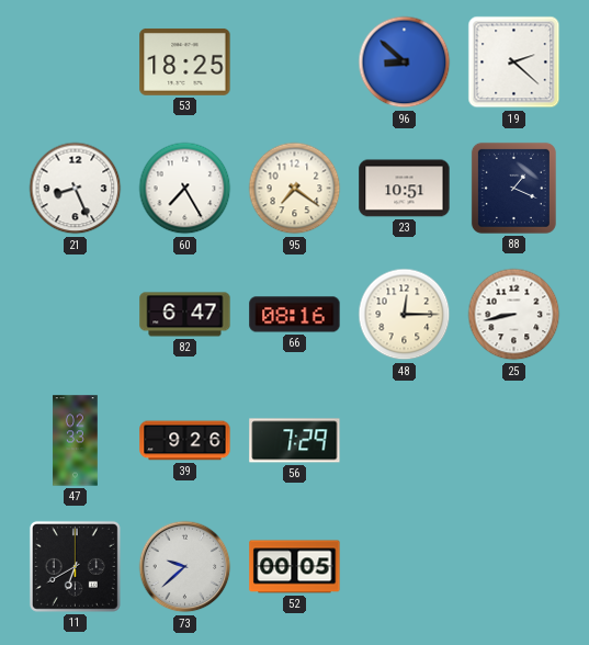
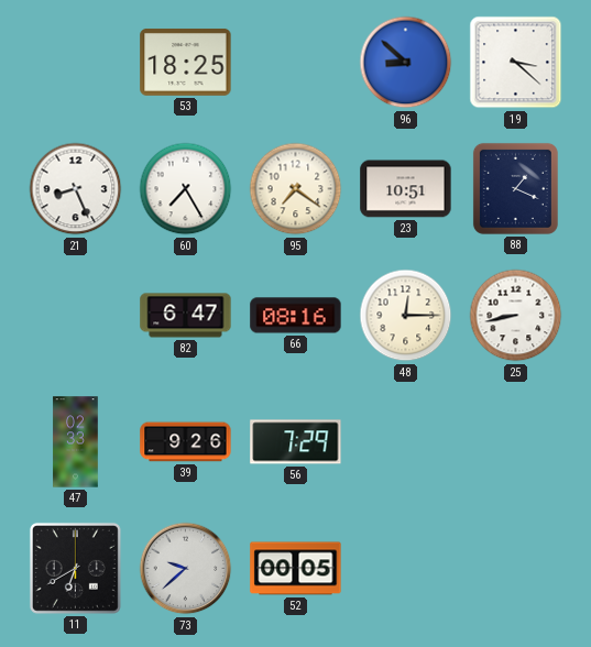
19: 2:22 -> 3:22 (516, 63)
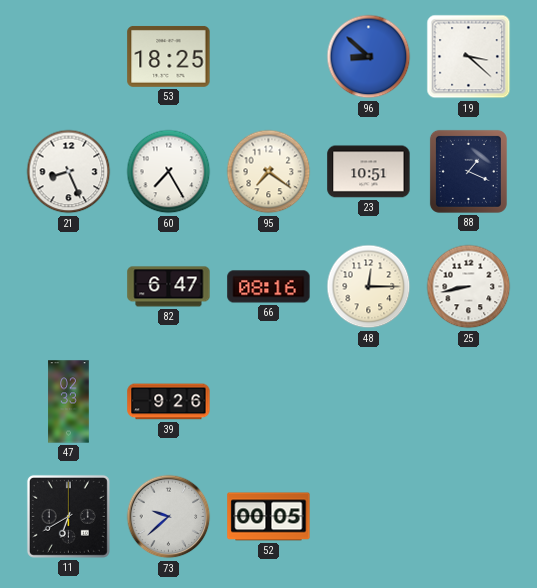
56: 7:29 -> none (296, 442)
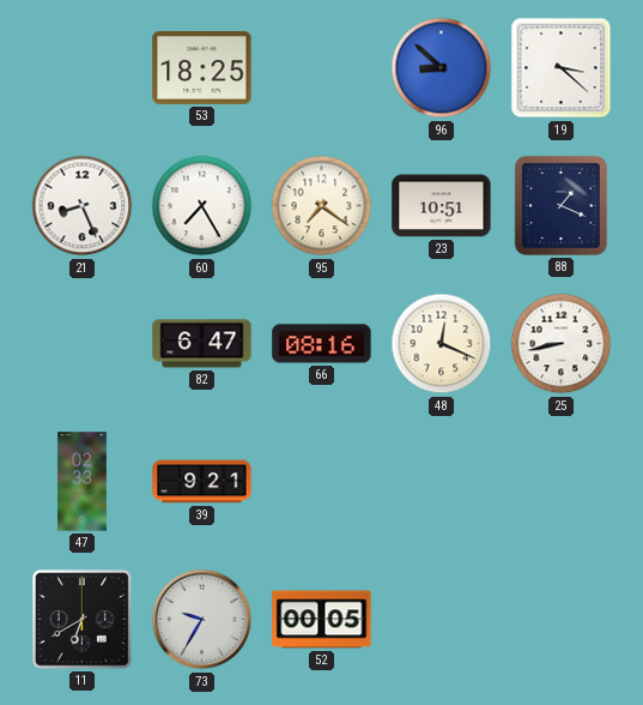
48: 12:15 -> 12:19 (442, 344)
39: 9:26 -> 9:21 (202, 482)
73: 9:38 -> 9:35 (202, 620)
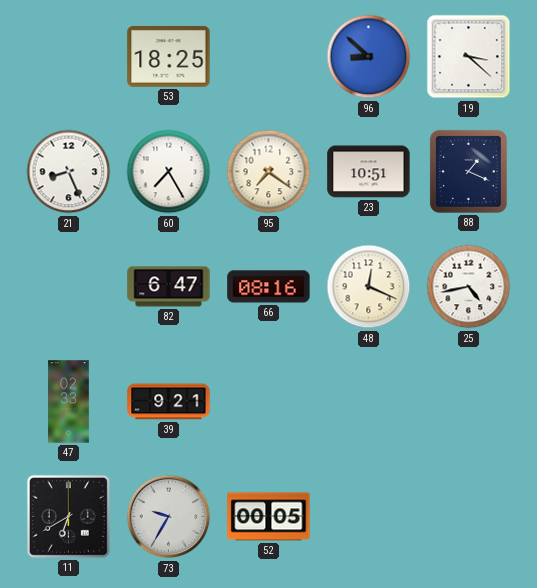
25: 8:43 -> 4:43 (469, 287)
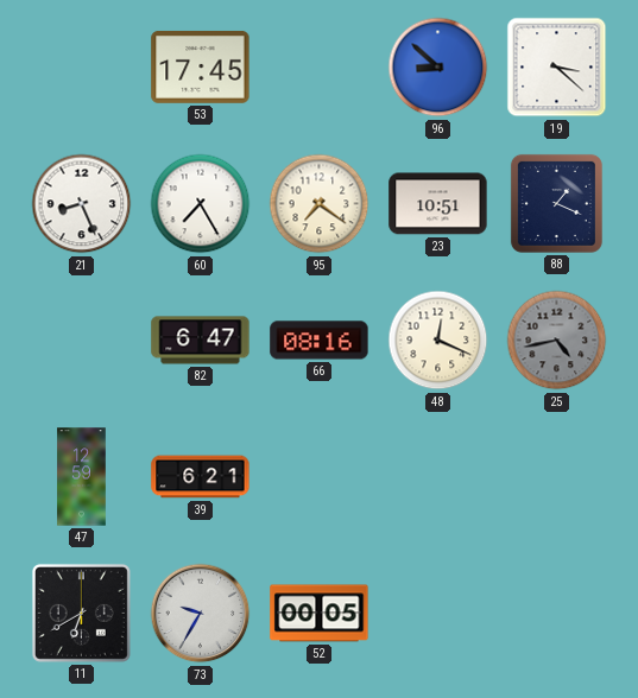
53: 18:25 -> 17:45 (201, 68)
25 dial: white -> grey (557, 341)
47: 02:33 -> 12:59 (82, 477)
39: 9:21 -> 6:21 (201, 477)
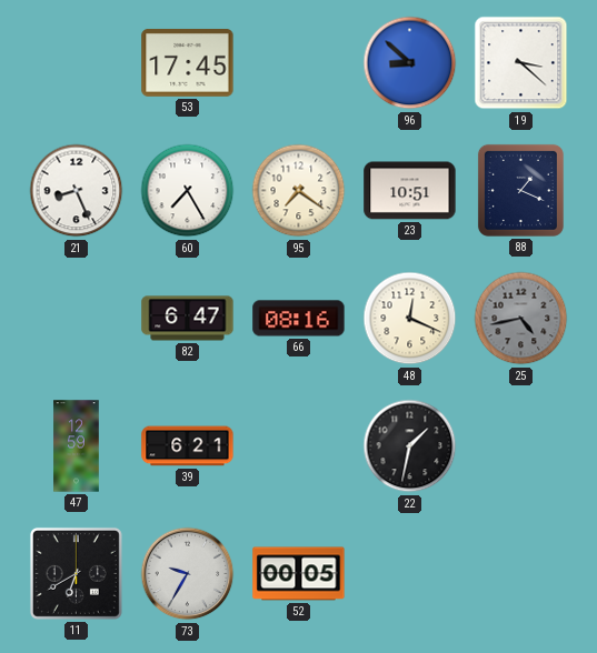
22: none -> 1:32 (410, 446)
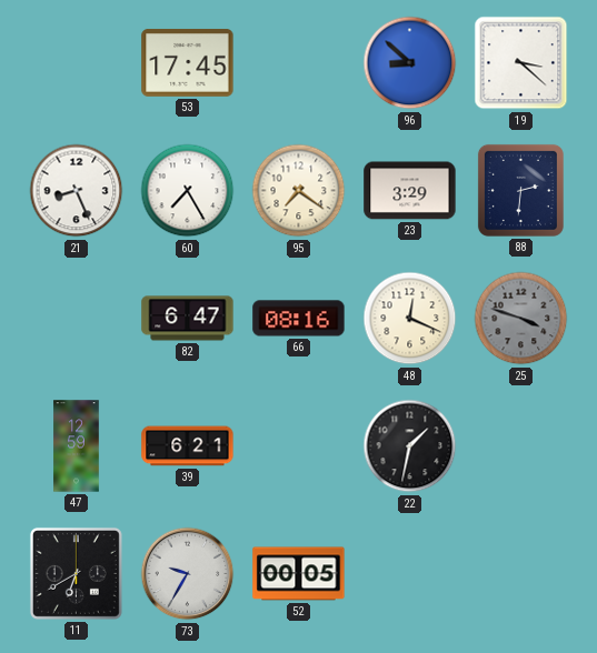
23: 10:51 -> 3:29 (410, 191)
88: 1:19 -> 2:31 (520, 190)
25: 4:43 -> 3:48 (521, 319)
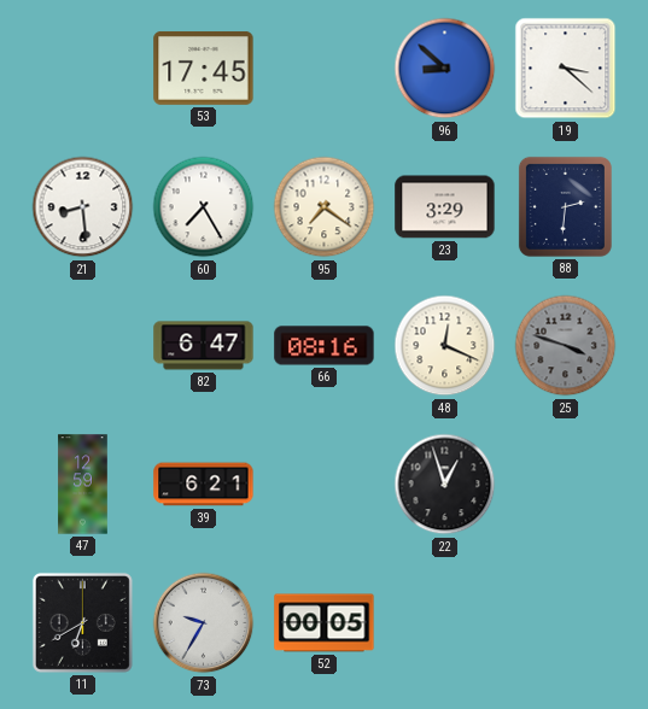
21: 8:26 -> 8:29 (83, 207)
22: 1:32 -> 12:57 (445, 485)
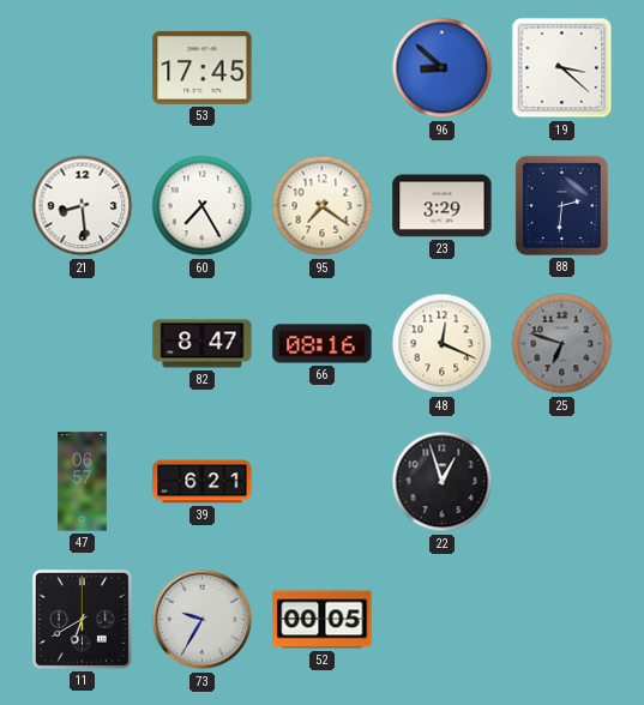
82: 6:47 -> 8:47 (203, 344)
25: 3:48 -> 6:48 (562, 344)
47: 12:59 -> 06:57 (83, 482)
